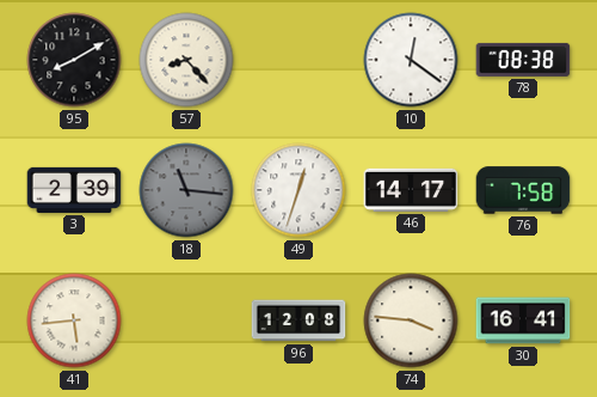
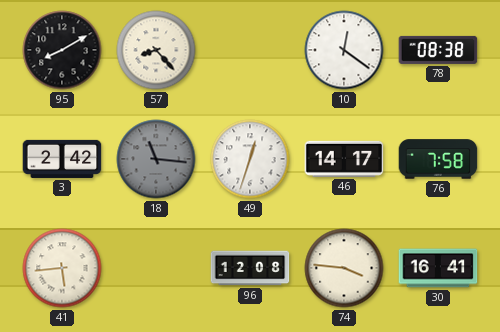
3: 2:39 -> 2:42 (62, 159)
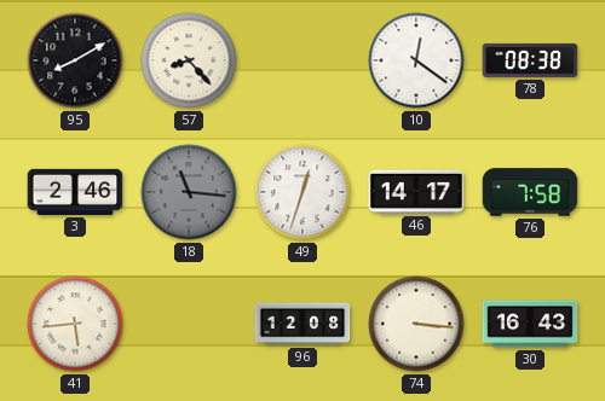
3: 2:42 -> 2:46 (75, 192)
74: 3:46 -> 3:16 (416, 324)
30: 16:41 -> 16:43 (530, 324)
